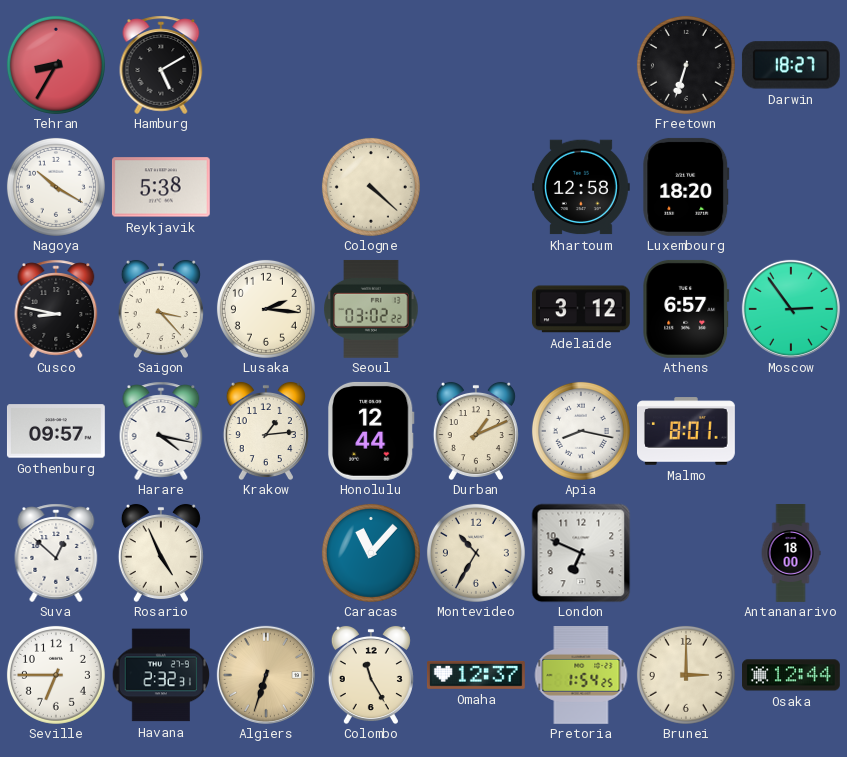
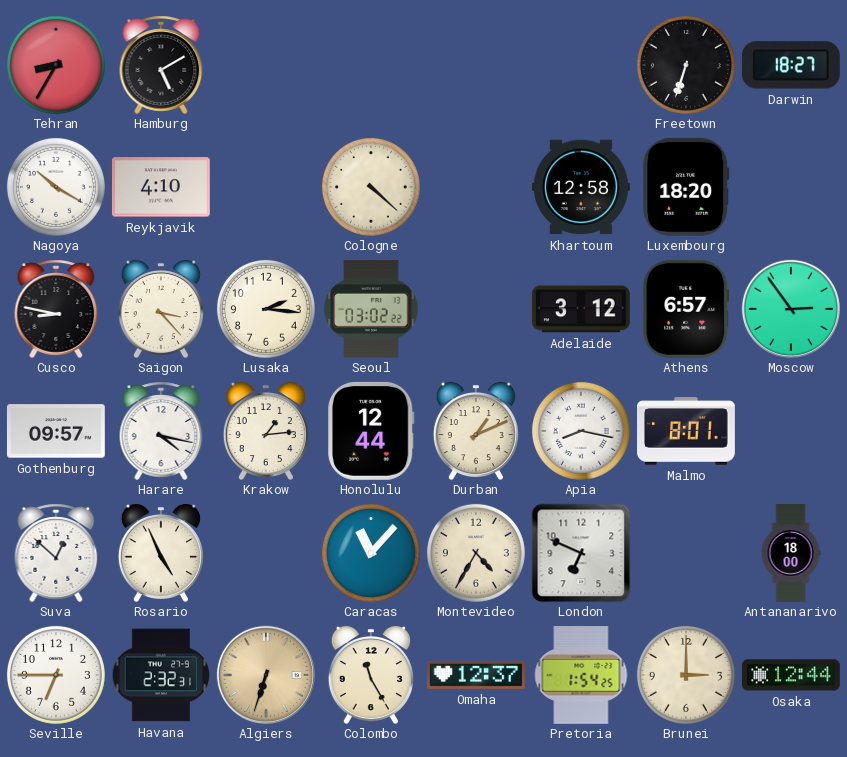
Reykjavik: 5:38 -> 4:10 (161, 187)
Montevideo: 10:35 -> 4:35 (476, 553)
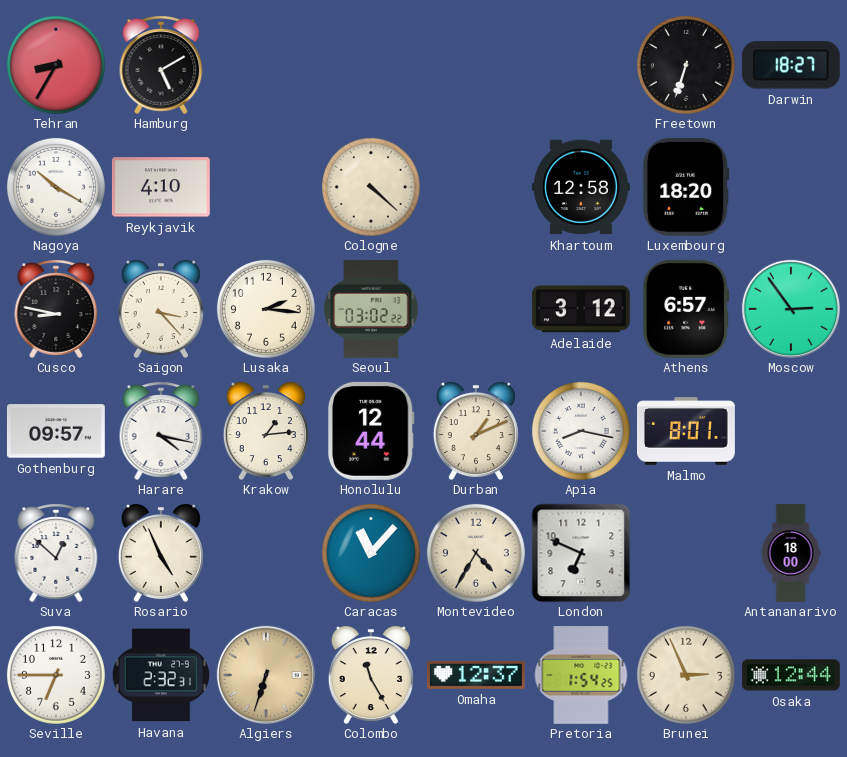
Brunei: 3:00 -> 2:56 (686, 675)
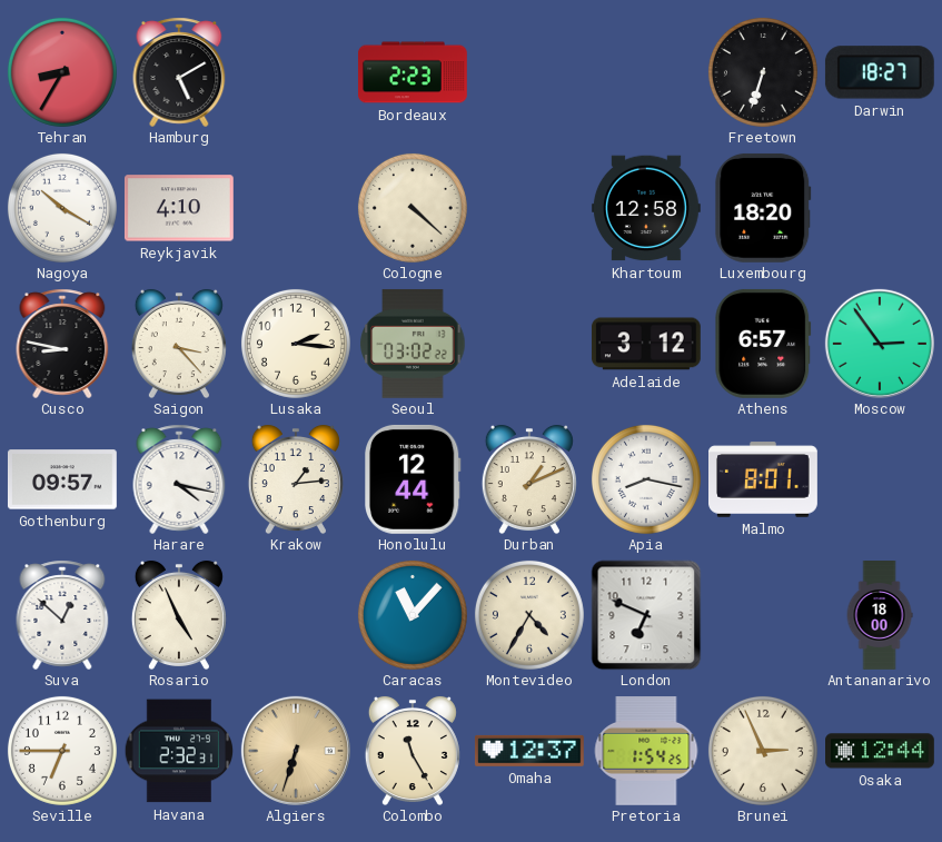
Bordeaux: none -> 2:23 (414, 72)
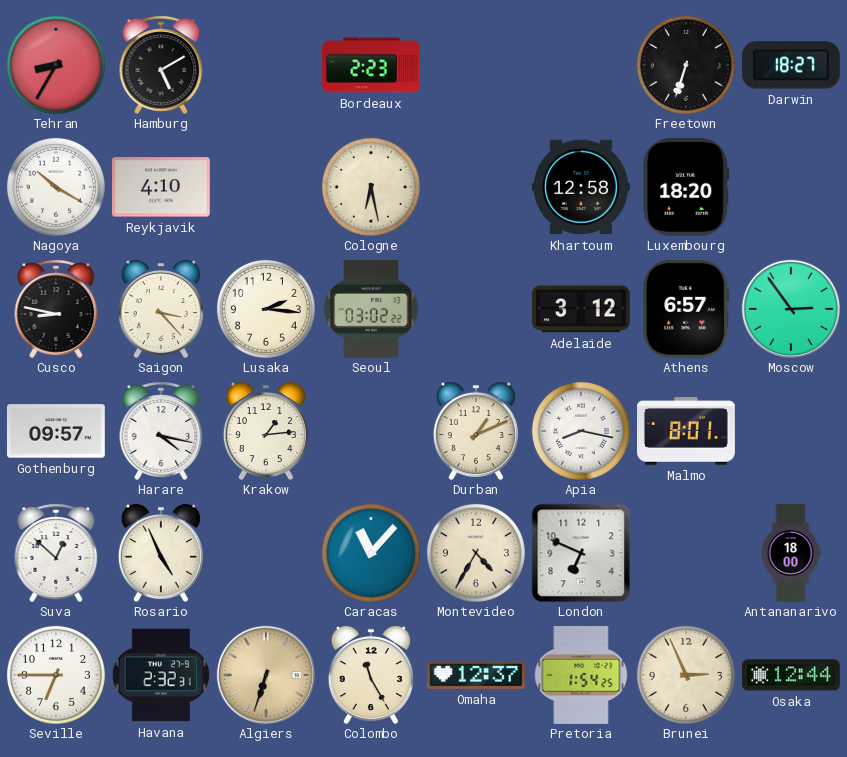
Cologne: 4:22 -> 6:28 (371, 187)
Honolulu: 12:44 -> none (413, 479)
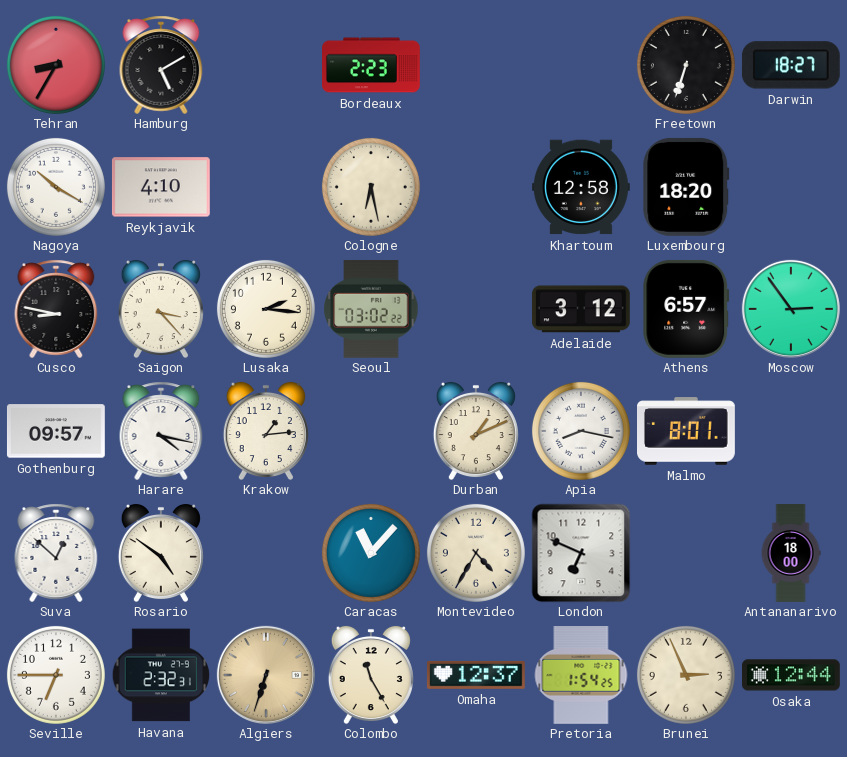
Rosario: 4:56 -> 4:51 (161, 553)
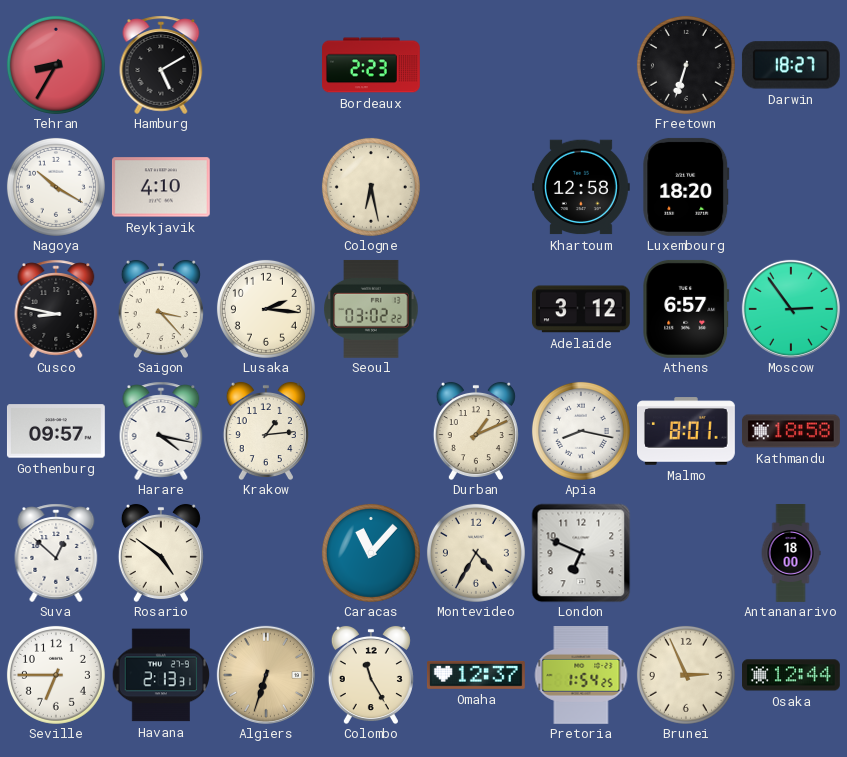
Kathmandu: none -> 18:58 (791, 431)
Havana: 2:32 -> 2:13 (160, 675)
